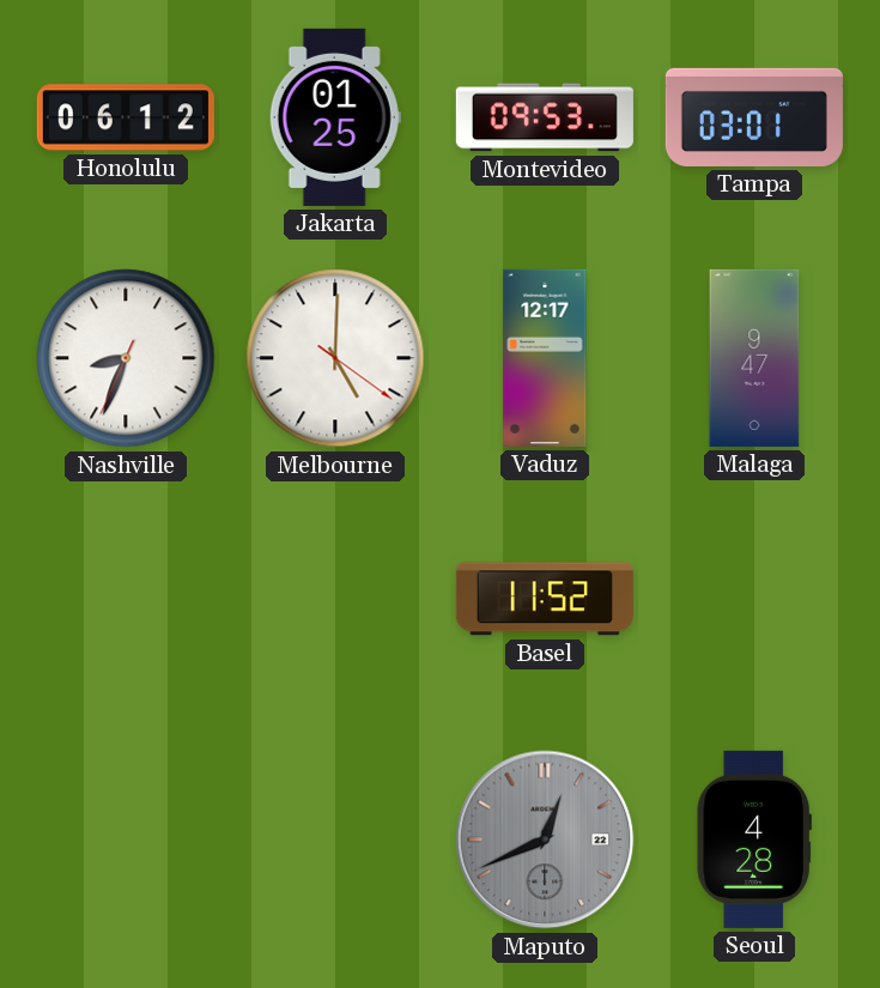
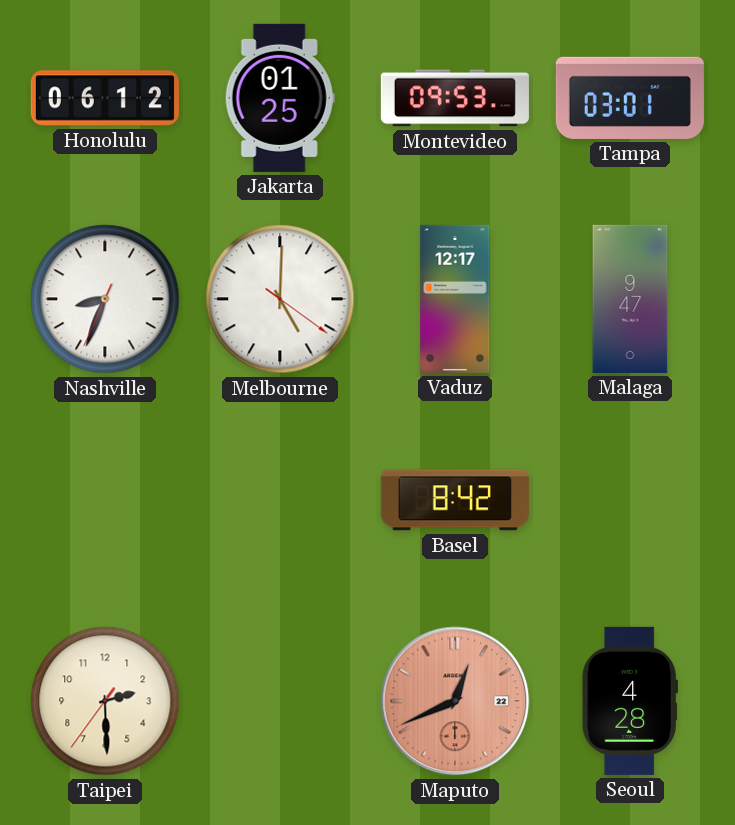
Basel: 11:52 -> 8:42 (455, 500)
Taipei: none -> 2:29 (105, 701)
Maputo dial: grey -> salmon (455, 701)
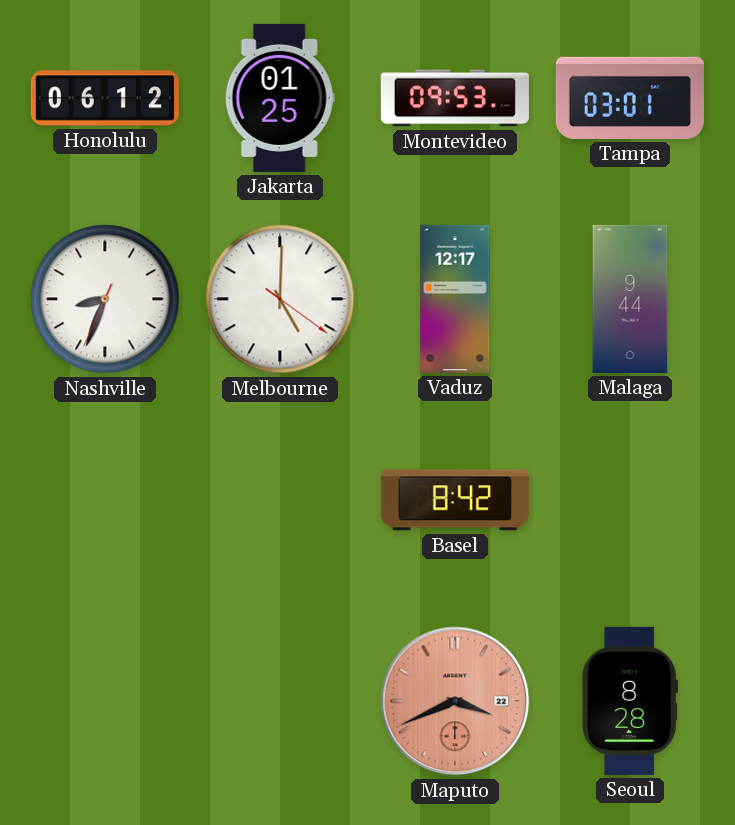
Malaga: 9:47 -> 9:44 (630, 299)
Taipei: 2:29 -> none (105, 701)
Maputo: 12:41 -> 3:41 (455, 701)
Seoul: 4:28 -> 8:28 (630, 701)
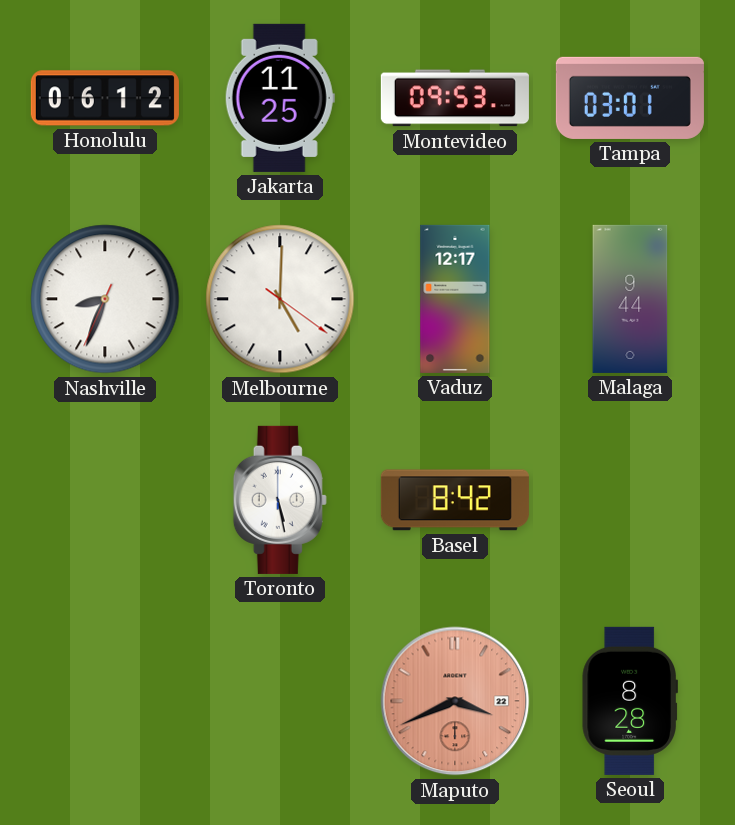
Jakarta: 01:25 -> 11:25 (280, 98)
Toronto: none -> 5:28 (280, 500)
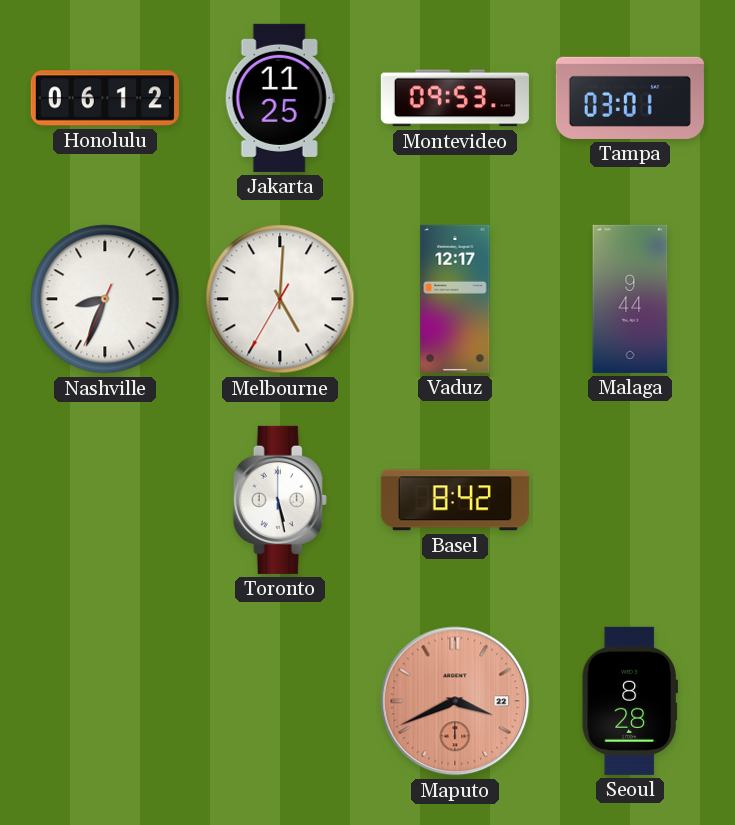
Melbourne: 5:00:21 -> 5:00:35 (280, 299)
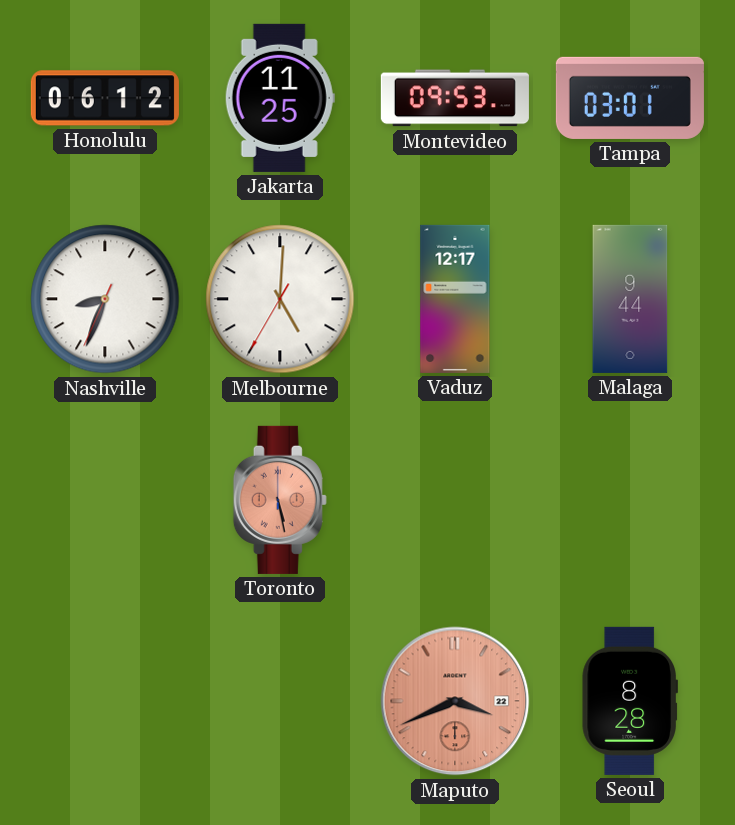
Toronto dial: white -> salmon (280, 500)
Basel: 8:42 -> none (455, 500)
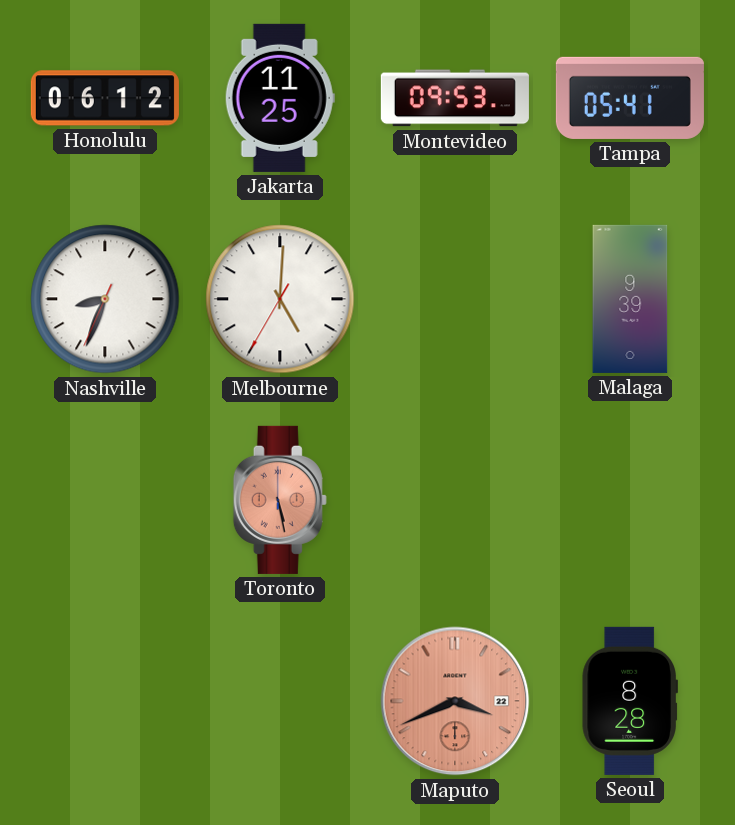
Tampa: 03:01 -> 05:41 (630, 98)
Vaduz: 12:17 -> none (455, 299)
Malaga: 9:44 -> 9:39 (630, 299)
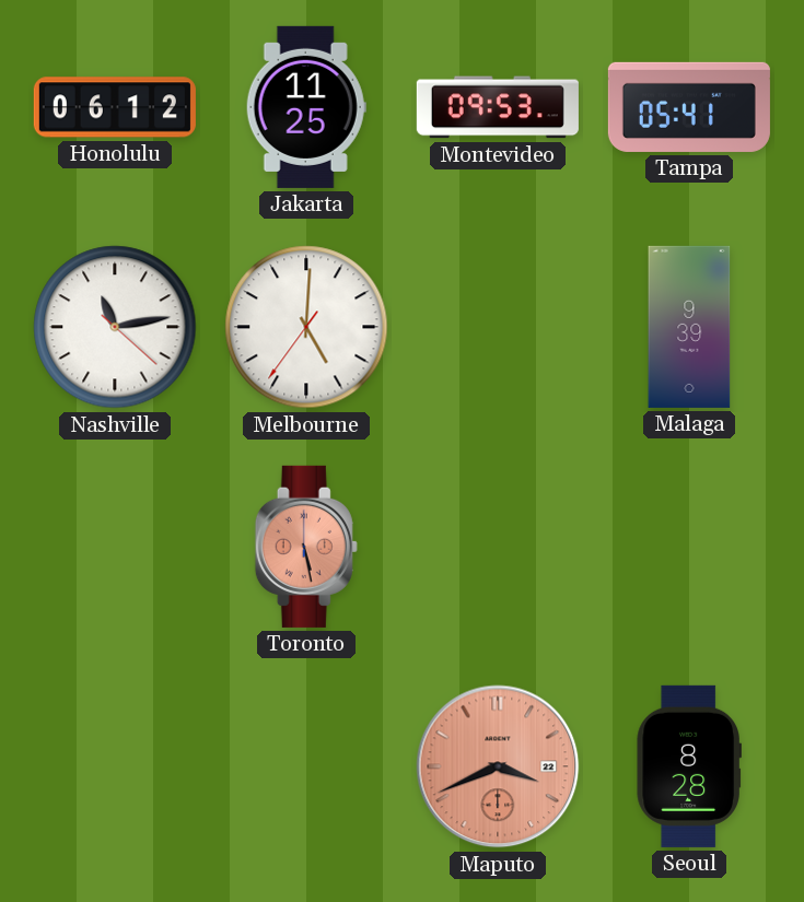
Nashville: 8:33 -> 11:13 (115, 327)
Melbourne: 5:00:35 -> 5:00:36 (306, 327)
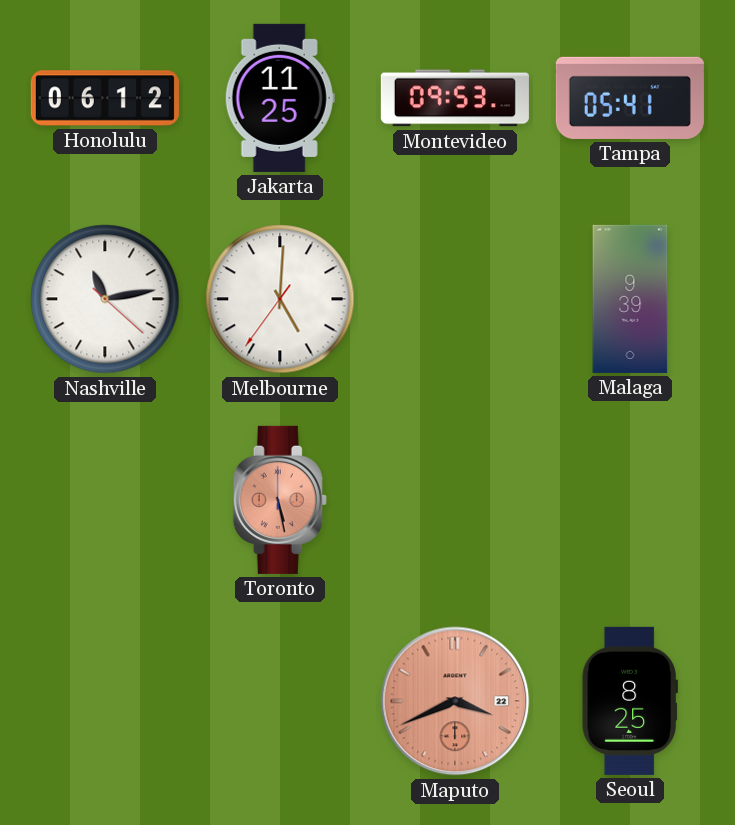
Seoul: 8:28 -> 8:25 (630, 701)
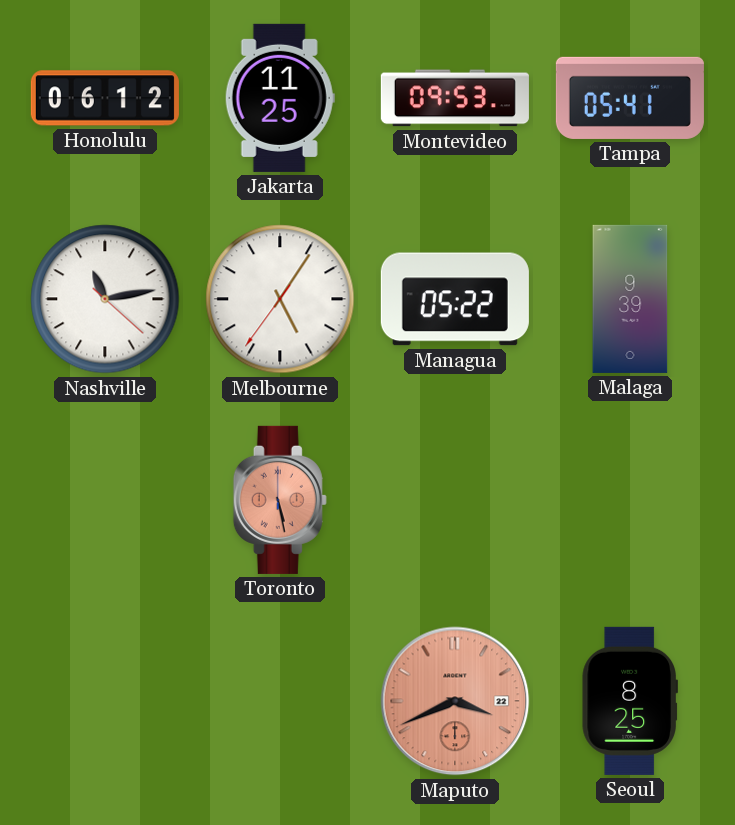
Melbourne: 5:00 -> 5:05 (280, 299)
Managua: none -> 05:22 (455, 299)
